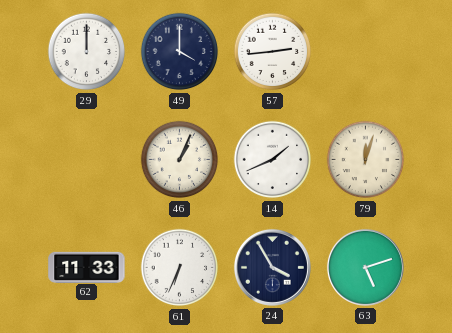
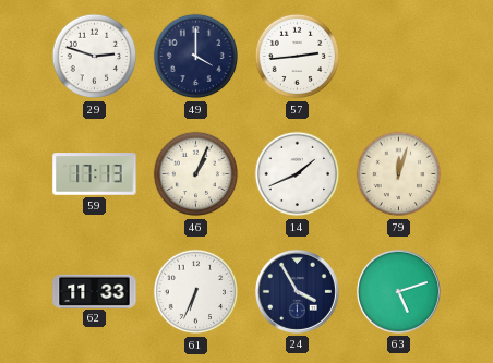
29: 12:00 -> 2:48 (95, 57)
59: none -> 17:13 (95, 174)
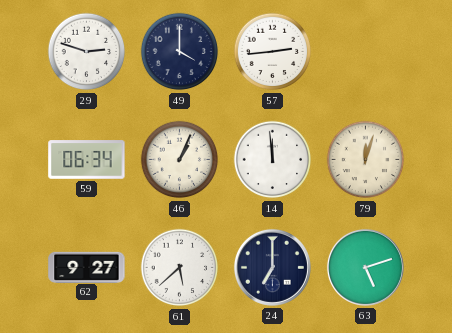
59: 17:13 -> 06:34 (87, 160)
14: 1:41 -> 11:59 (273, 160)
62: 11:33 -> 9:27 (87, 267)
61: 6:34 -> 5:38 (180, 268)
24: 3:55 -> 7:00 (272, 267)
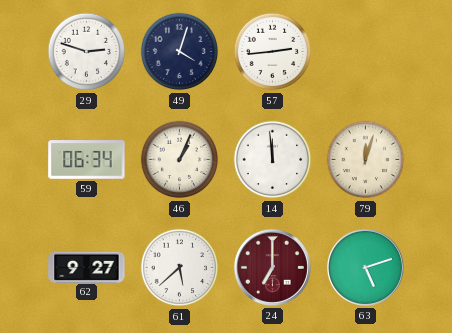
49: 4:00 -> 4:03 (180, 52)
24 dial: navy -> burgundy (272, 267)
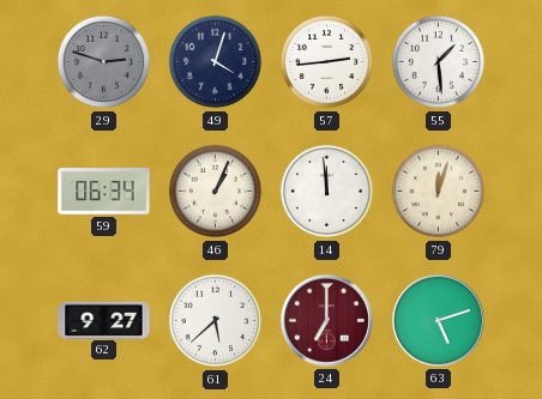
29 dial: white -> grey (104, 62)
55: none -> 1:29 (439, 62)
